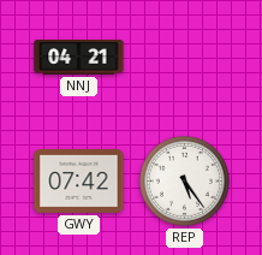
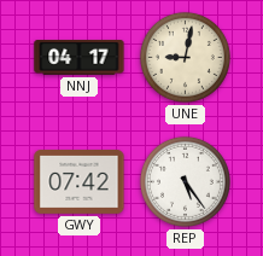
NNJ: 04:21 -> 04:17 (80, 58)
UNE: none -> 9:02 (185, 57)
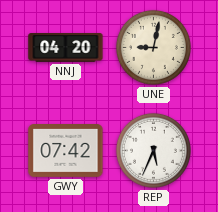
NNJ: 04:17 -> 04:20 (66, 48)
REP: 5:24 -> 5:34 (153, 150)
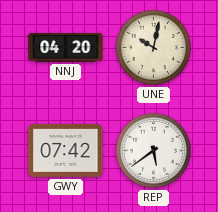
UNE: 9:02 -> 10:02 (153, 47)
REP: 5:34 -> 5:39 (153, 150)
